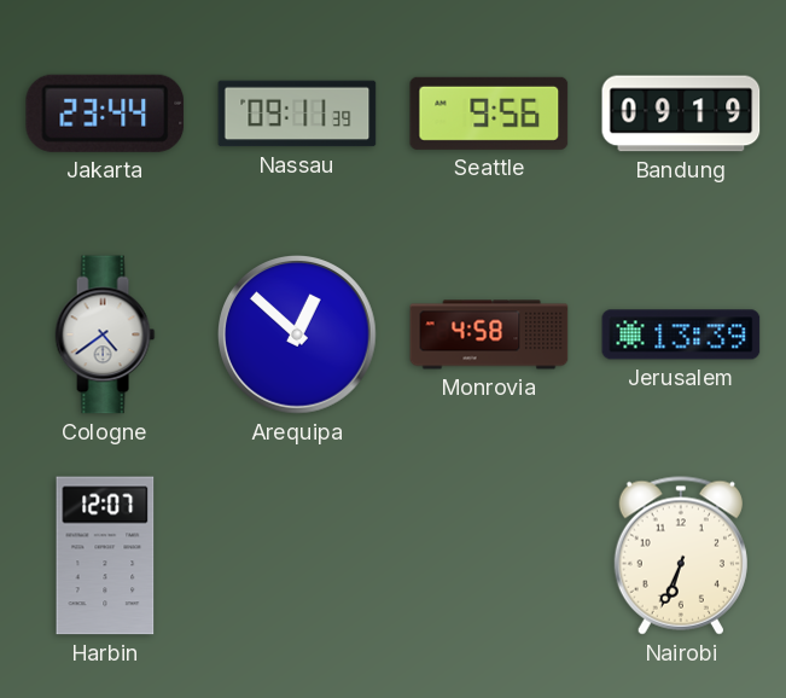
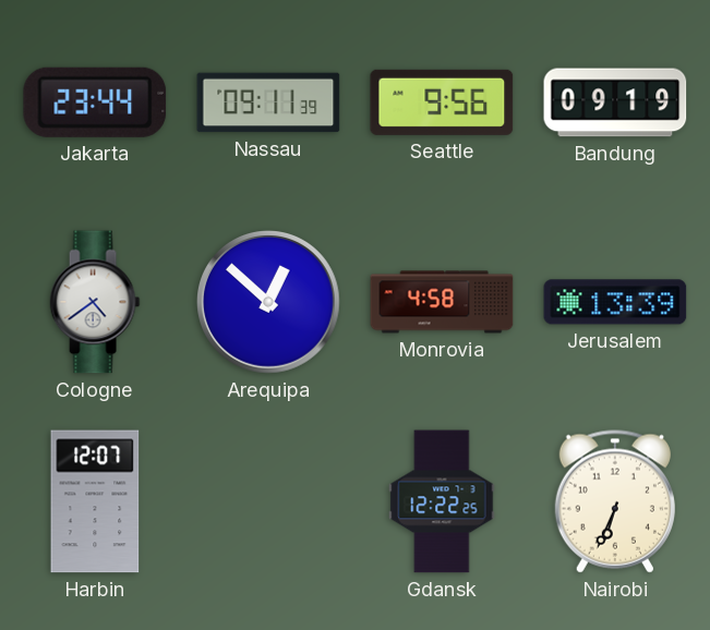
Gdansk: none -> 12:22 (442, 501)
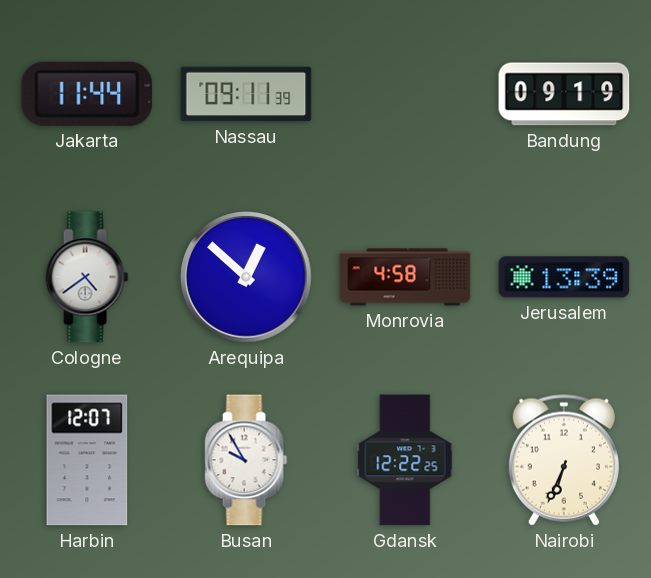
Jakarta: 23:44 -> 11:44 (87, 94)
Seattle: 9:56 -> none (442, 102)
Busan: none -> 9:55 (246, 460)
